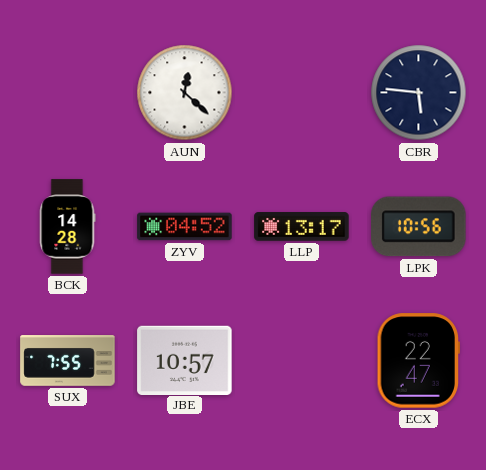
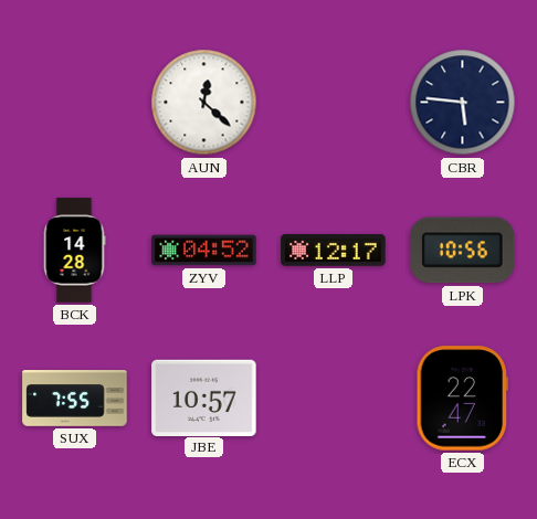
LLP: 13:17 -> 12:17 (334, 251)
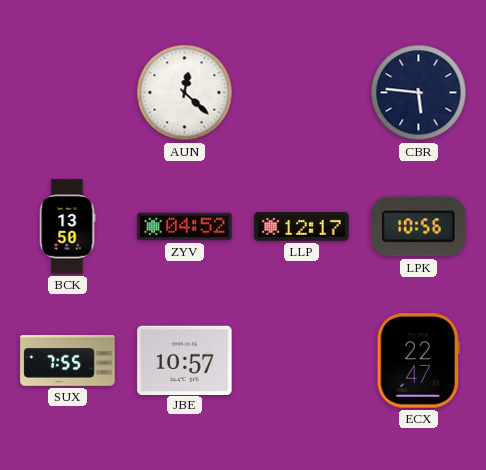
BCK: 14:28 -> 13:50 (67, 227)
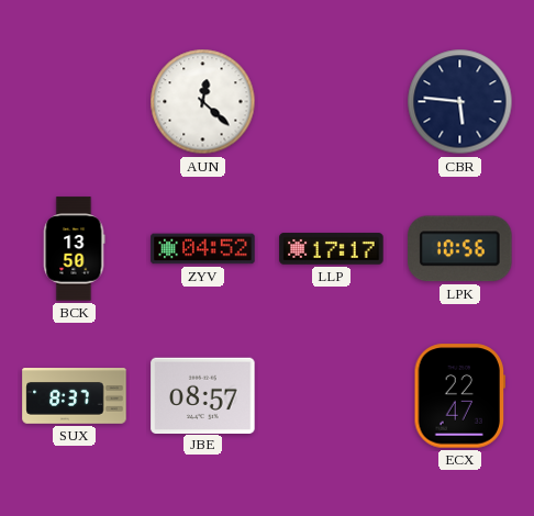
LLP: 12:17 -> 17:17 (332, 249)
SUX: 7:55 -> 8:37 (75, 396)
JBE: 10:57 -> 08:57 (203, 395)
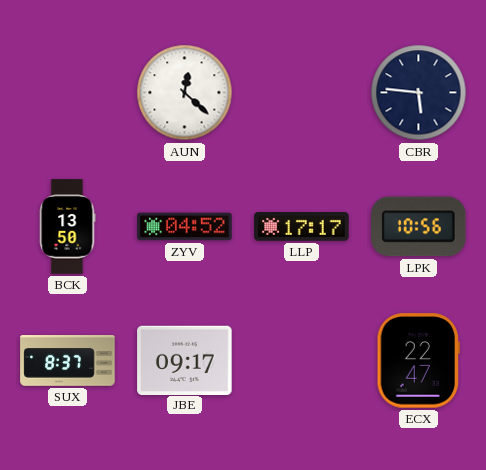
JBE: 08:57 -> 09:17 (185, 360)
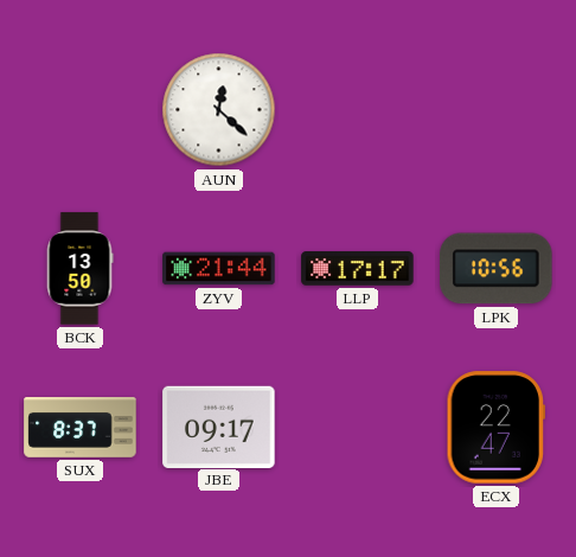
CBR: 5:46 -> none (419, 93)
ZYV: 04:52 -> 21:44 (219, 269)
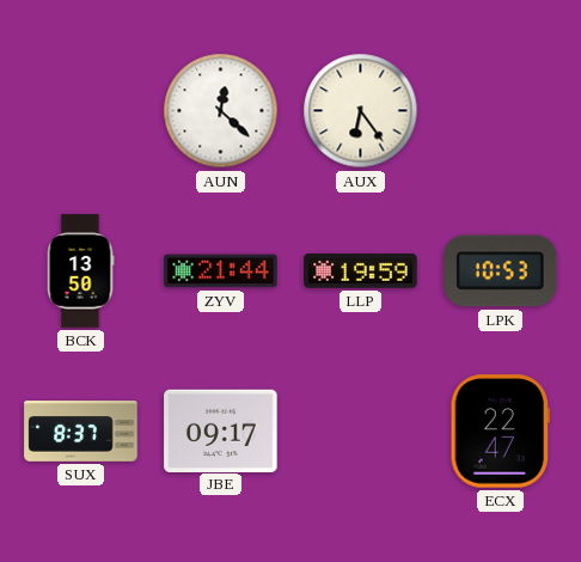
AUX: none -> 6:24 (361, 111)
LLP: 17:17 -> 19:59 (361, 271)
LPK: 10:56 -> 10:53 (501, 271)
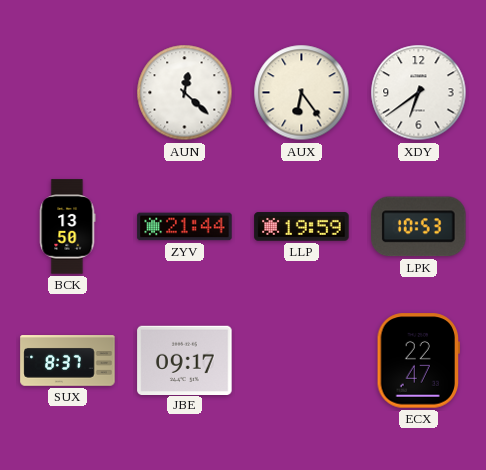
XDY: none -> 6:39 (419, 93)
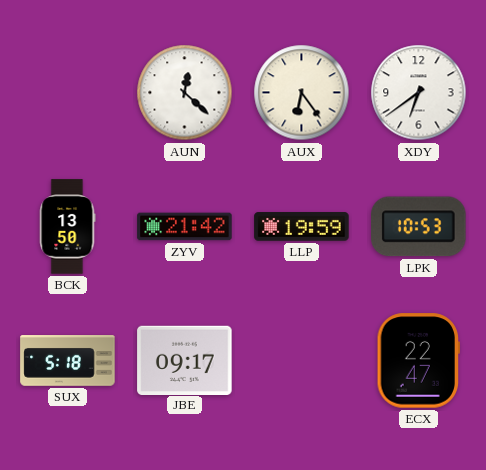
ZYV: 21:44 -> 21:42 (185, 227)
SUX: 8:37 -> 5:18 (68, 361)
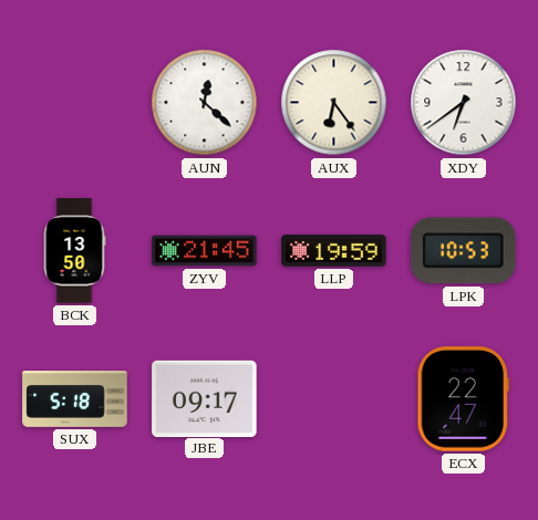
ZYV: 21:42 -> 21:45 (205, 251)
